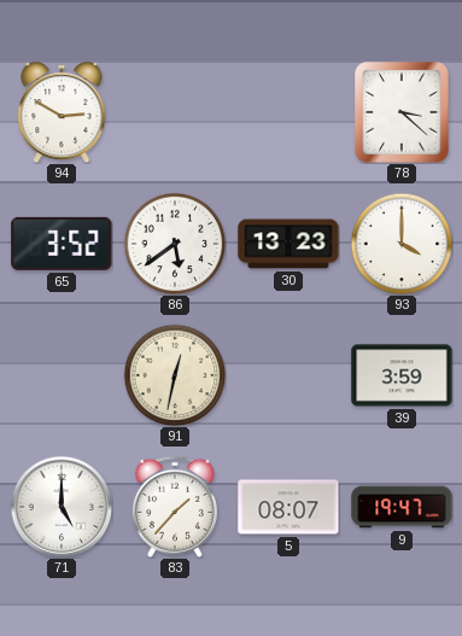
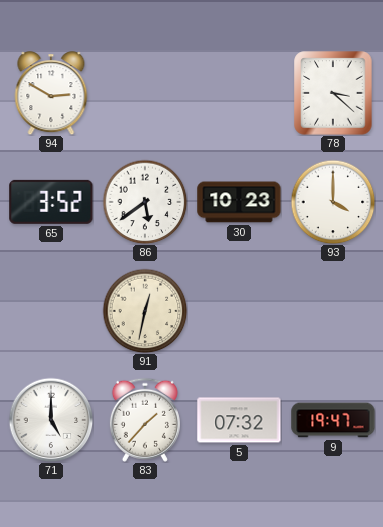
30: 13:23 -> 10:23 (239, 202)
39: 3:59 -> none (402, 375)
5: 08:07 -> 07:32 (239, 420)
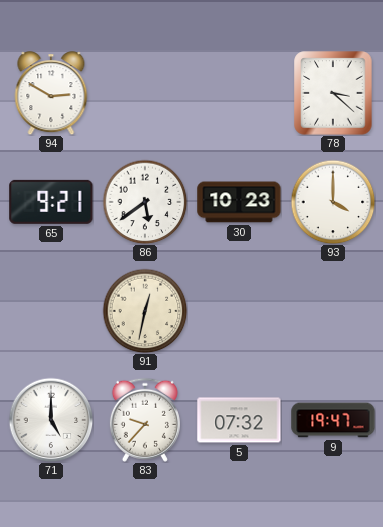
65: 3:52 -> 9:21 (51, 202)
83: 1:37 -> 9:37 (145, 420)
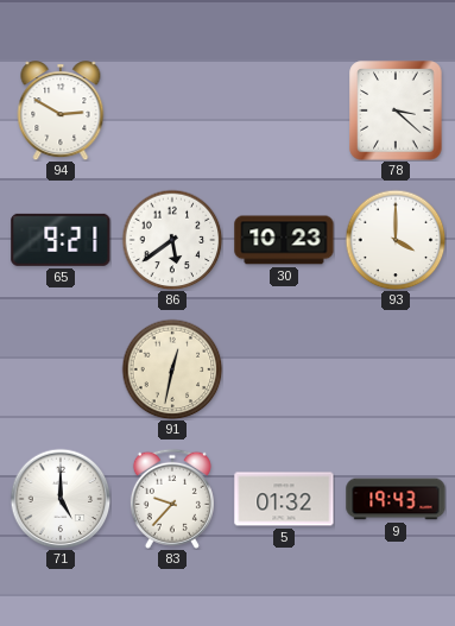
5: 07:32 -> 01:32 (284, 499)
9: 19:47 -> 19:43 (396, 499)
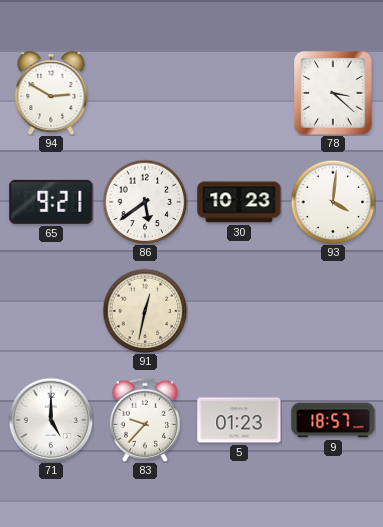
93: 4:00 -> 4:01 (333, 202)
5: 01:32 -> 01:23 (239, 420)
9: 19:43 -> 18:57 (333, 420)
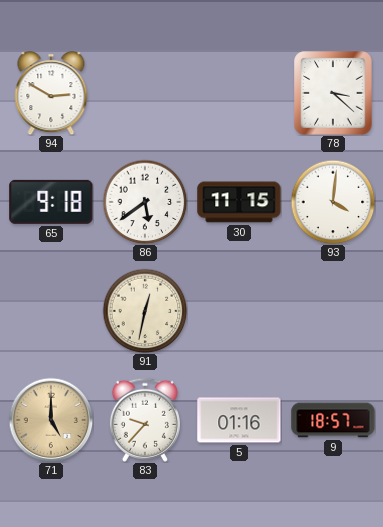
65: 9:21 -> 9:18 (51, 202)
30: 10:23 -> 11:15 (239, 202)
71 dial: white -> champagne (51, 420)
5: 01:23 -> 01:16 (239, 420)
